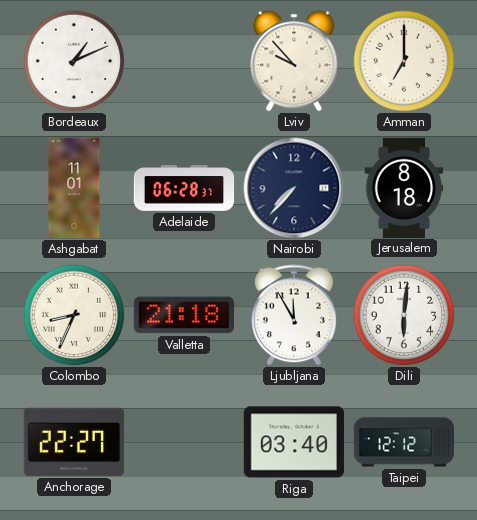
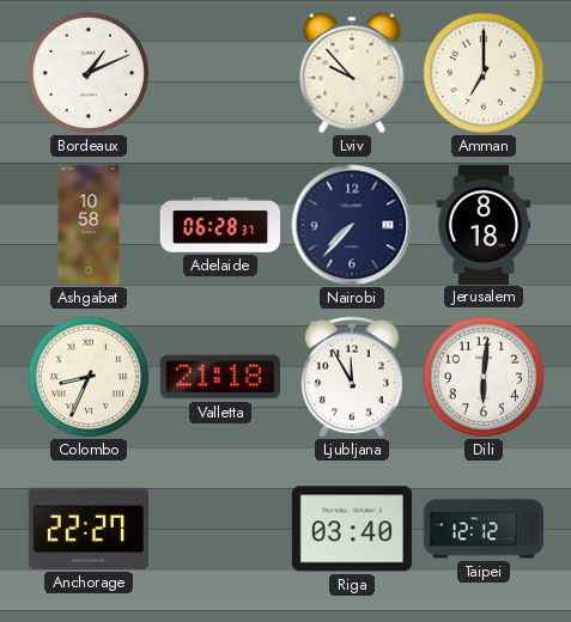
Ashgabat: 11:01 -> 10:58 (89, 225)
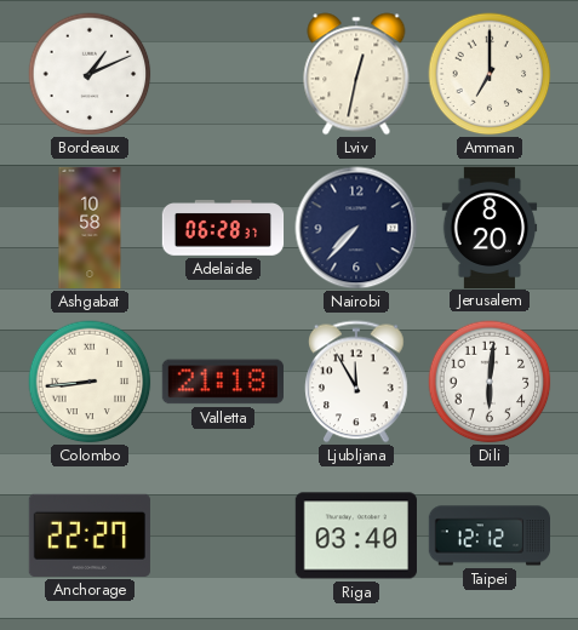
Lviv: 9:53 -> 12:32 (356, 74)
Jerusalem: 8:18 -> 8:20 (490, 227)
Colombo: 8:34 -> 8:44 (90, 382)
